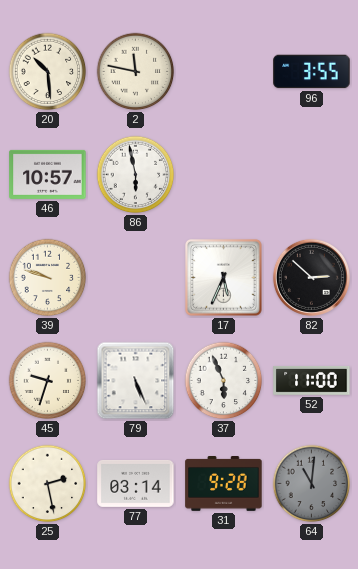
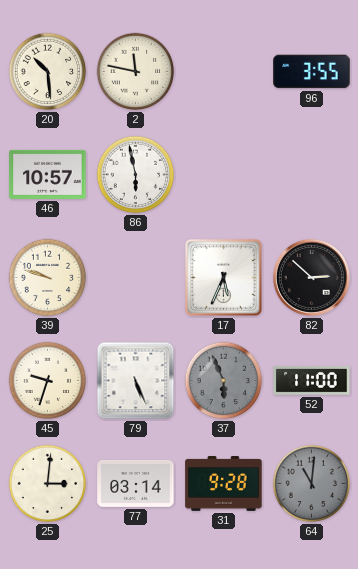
37 dial: white -> grey (224, 381)
25: 2:28 -> 3:01 (48, 484)
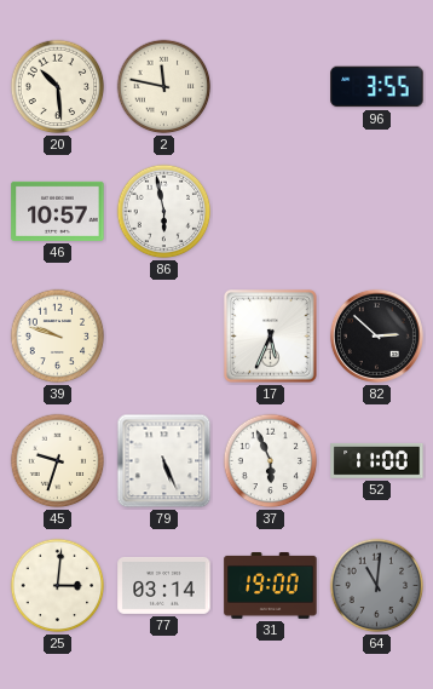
37 dial: grey -> white (271, 461)
31: 9:28 -> 19:00 (271, 586)
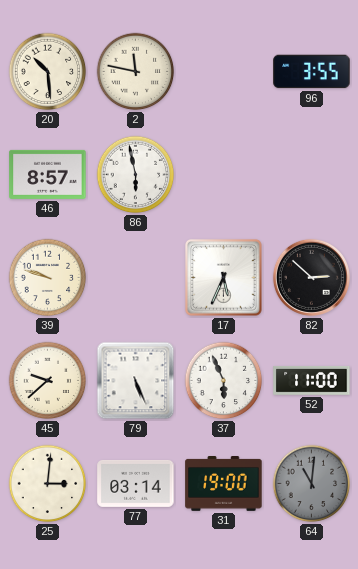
46: 10:57 -> 8:57 (48, 174)
45: 9:33 -> 9:38 (48, 381)
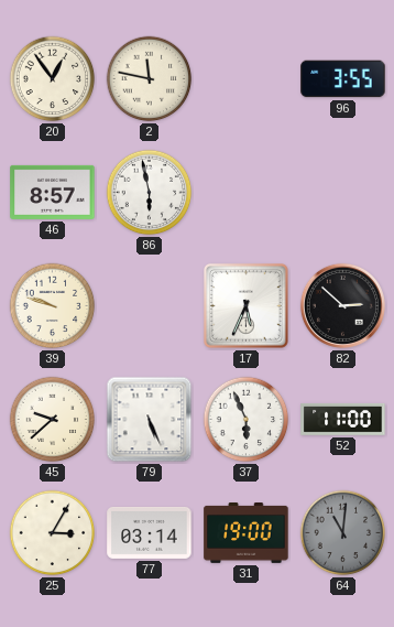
20: 10:29 -> 12:54 (53, 79)
25: 3:01 -> 3:05 (53, 533)
